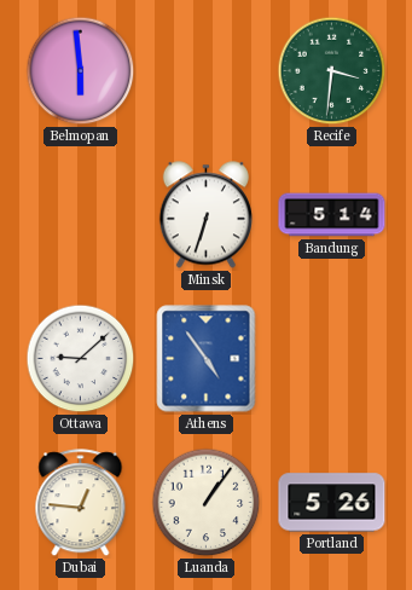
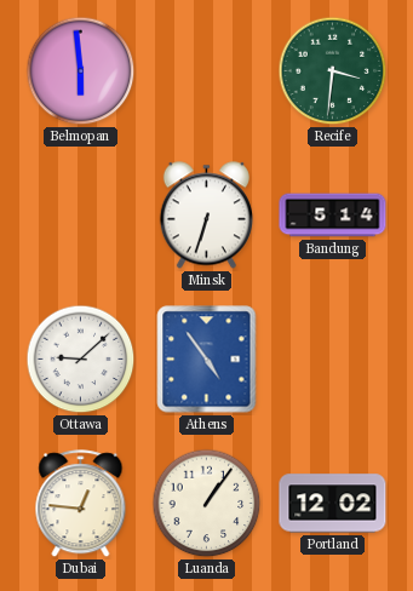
Portland: 5:26 -> 12:02 (333, 504)
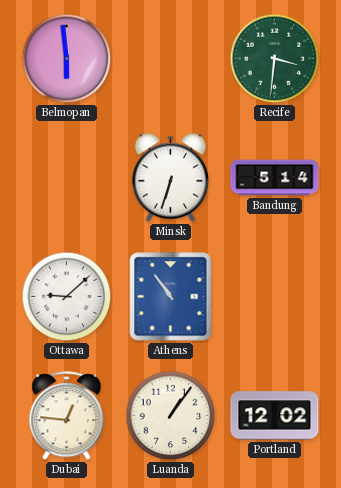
Athens: 4:54 -> 10:54 (171, 297)
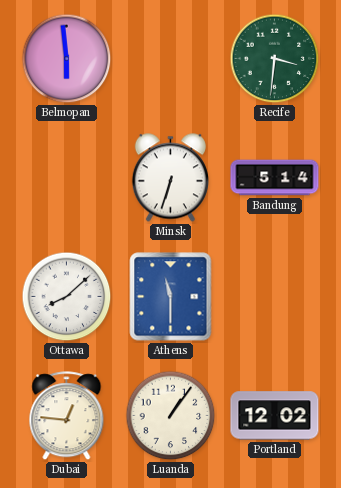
Ottawa: 9:08 -> 8:08 (67, 297)
Athens: 10:54 -> 11:30 (171, 297)
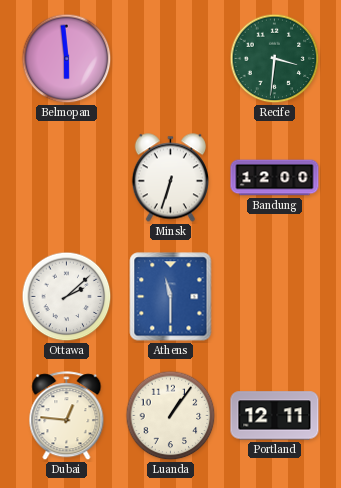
Bandung: 5:14 -> 12:00 (275, 178)
Ottawa: 8:08 -> 2:08 (67, 297)
Portland: 12:02 -> 12:11 (275, 416)
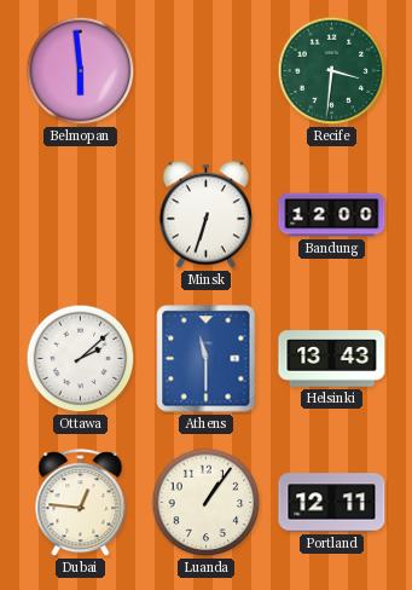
Helsinki: none -> 13:43 (332, 359)
